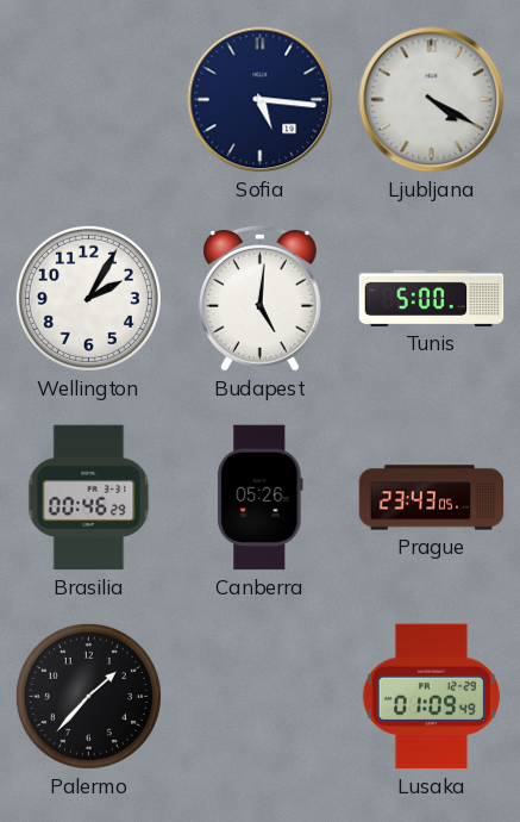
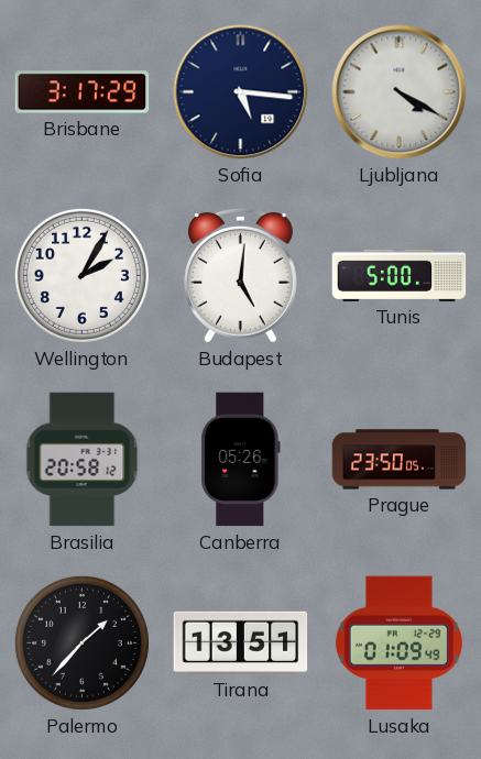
Brisbane: none -> 3:17 (83, 92)
Brasilia: 00:46 -> 20:58 (83, 460)
Prague: 23:43 -> 23:50 (400, 460)
Tirana: none -> 13:51 (241, 642)
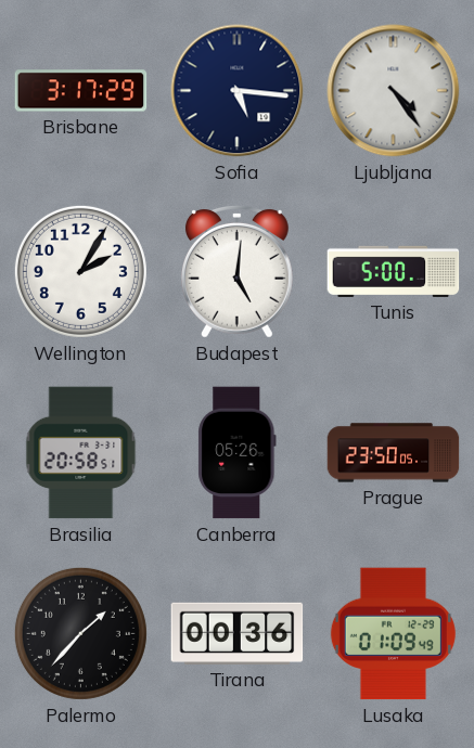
Ljubljana: 4:20 -> 4:24 (394, 91)
Brasilia: 20:58:12 -> 20:58:51 (81, 453)
Tirana: 13:51 -> 00:36 (238, 633)
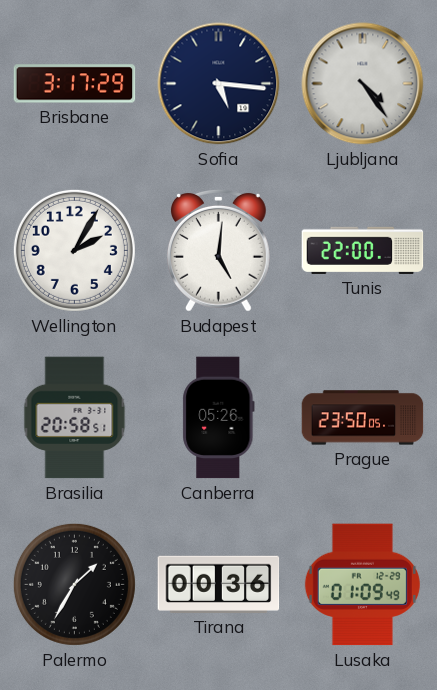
Tunis: 5:00 -> 22:00 (363, 250)
Palermo: 1:37 -> 1:35 (74, 584)
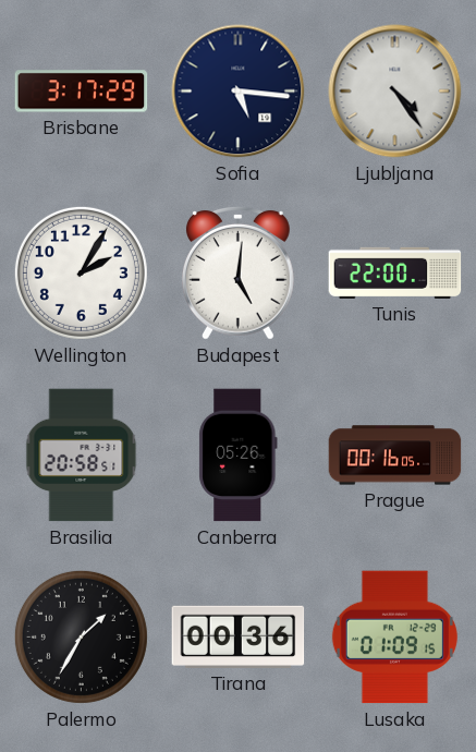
Prague: 23:50 -> 00:16 (395, 456)
Lusaka: 01:09:49 -> 01:09:15 (394, 638)
